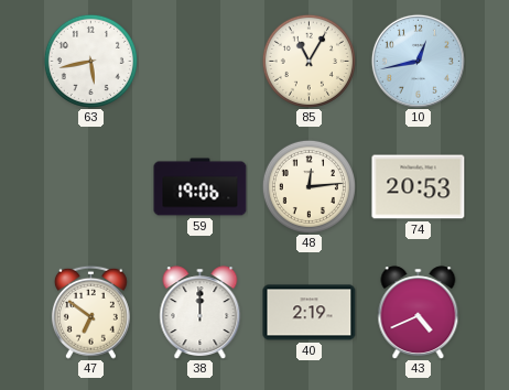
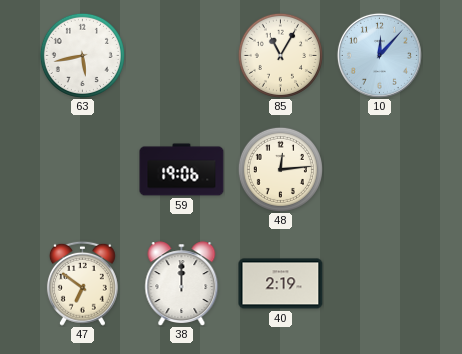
10: 12:43 -> 12:07 (379, 55)
74: 20:53 -> none (419, 187)
43: 4:41 -> none (419, 312)
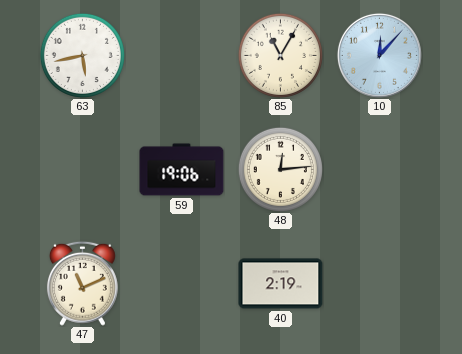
47: 6:51 -> 11:11 (82, 283)
38: 12:00 -> none (182, 283)
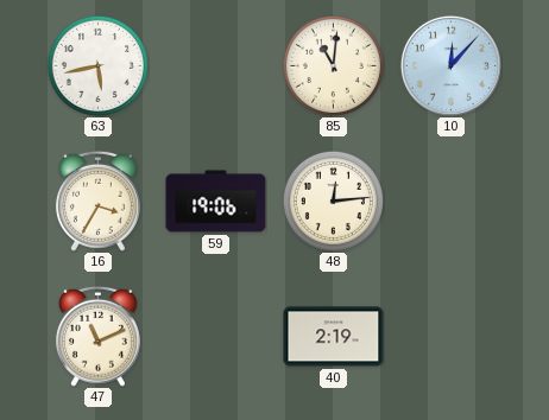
85: 11:05 -> 11:01 (333, 65)
16: none -> 3:35 (97, 201)
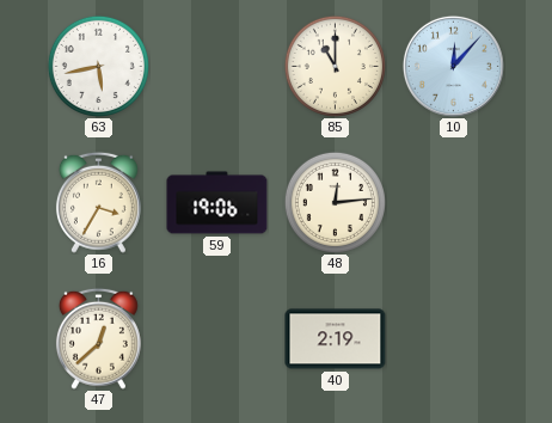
85: 11:01 -> 11:00 (335, 66)
47: 11:11 -> 12:38 (98, 338)
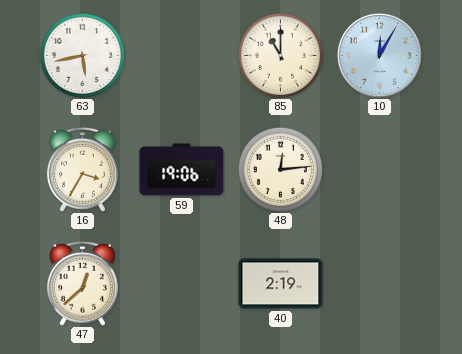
10: 12:07 -> 12:05 (379, 55)
